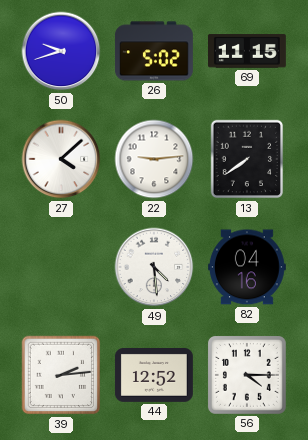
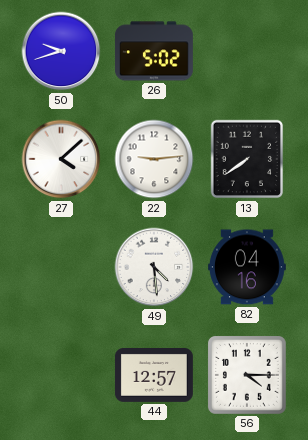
69: 11:15 -> none (248, 51)
39: 2:14 -> none (61, 375)
44: 12:52 -> 12:57 (154, 376)
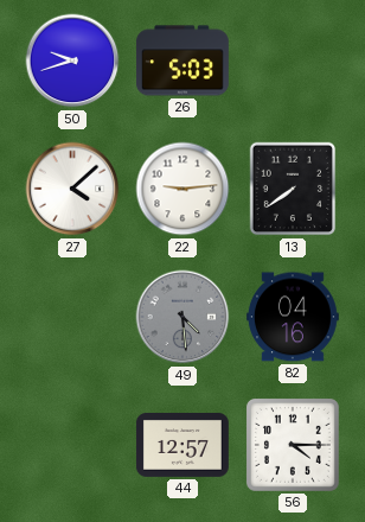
26: 5:02 -> 5:03 (182, 61)
49 dial: white -> grey (182, 317)
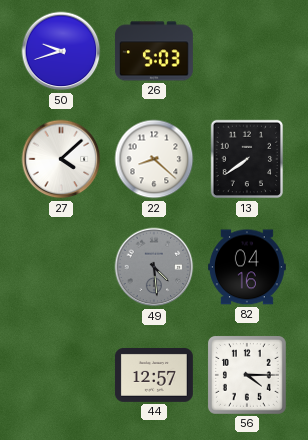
22: 9:14 -> 8:22 (154, 159)
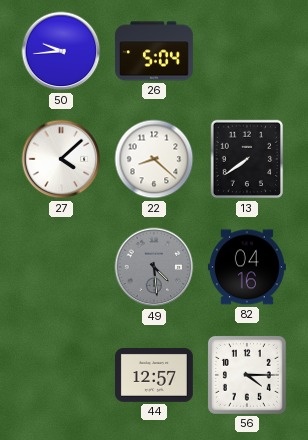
50: 9:42 -> 9:44 (61, 51)
26: 5:03 -> 5:04 (154, 51)
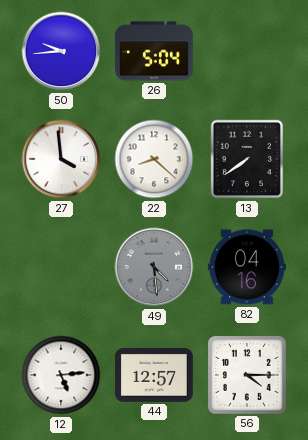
27: 4:08 -> 3:59 (61, 159)
12: none -> 5:14 (61, 375)
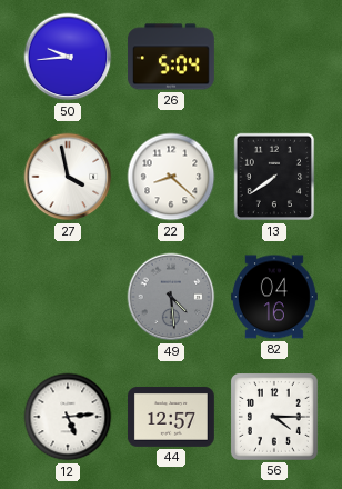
27: 3:59 -> 3:58 (68, 177)
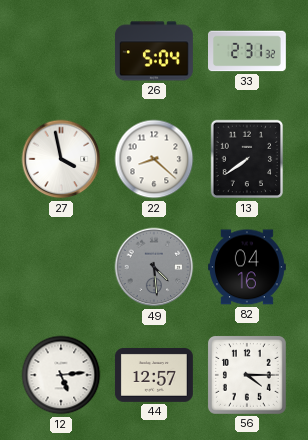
50: 9:44 -> none (68, 57)
33: none -> 2:31 (248, 51)
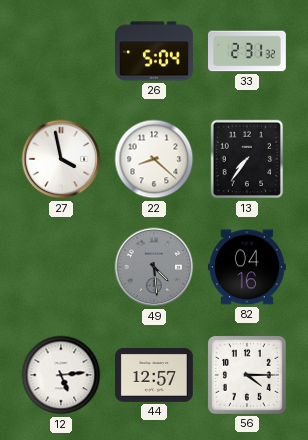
13: 7:39 -> 7:36 (247, 159)
